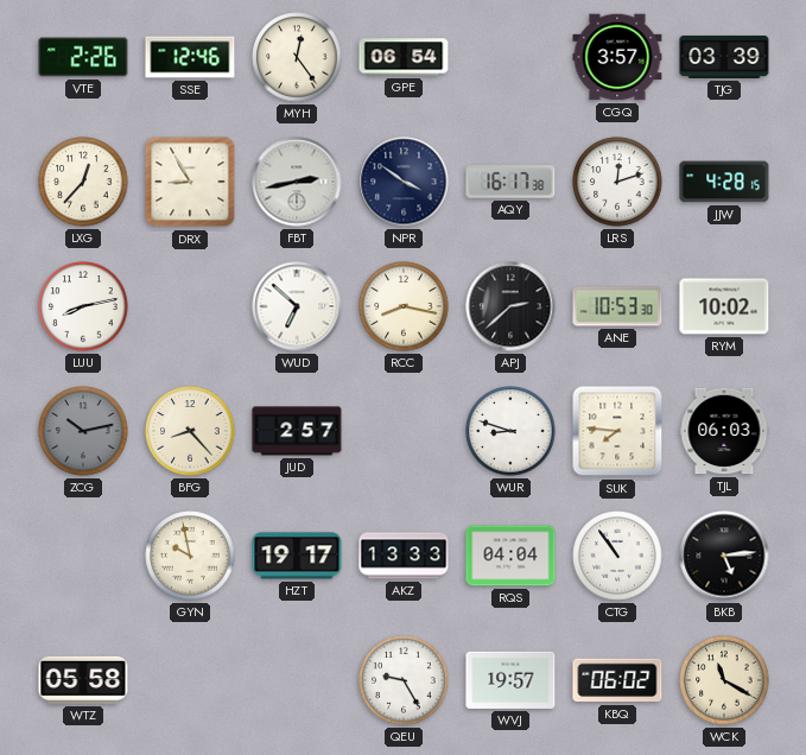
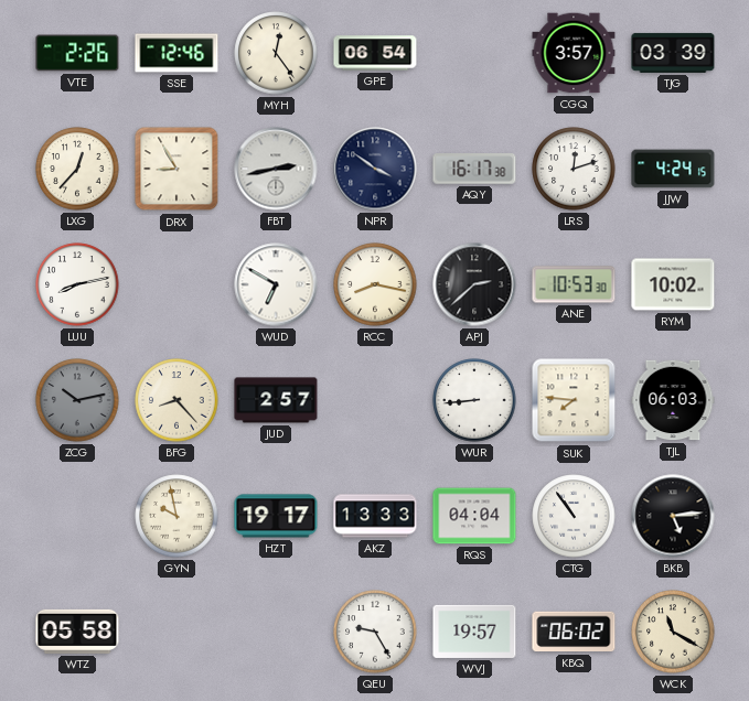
JJW: 4:28 -> 4:24 (673, 169)
WUD: 6:52 -> 6:50 (276, 284)
WUR: 8:48 -> 8:44 (474, 400)
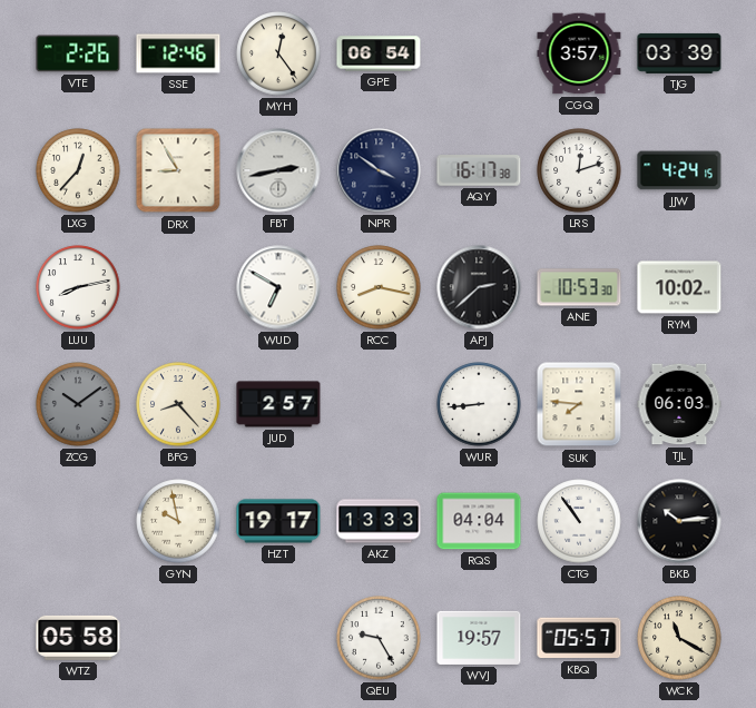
ZCG: 10:13 -> 10:09 (78, 404)
BKB: 5:14 -> 10:14 (679, 521)
KBQ: 06:02 -> 05:57 (579, 638)
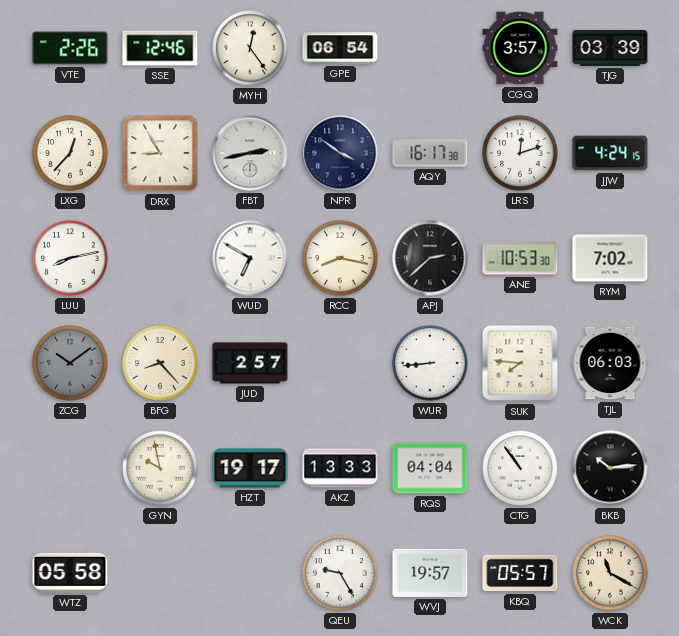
RYM: 10:02 -> 7:02 (610, 258)
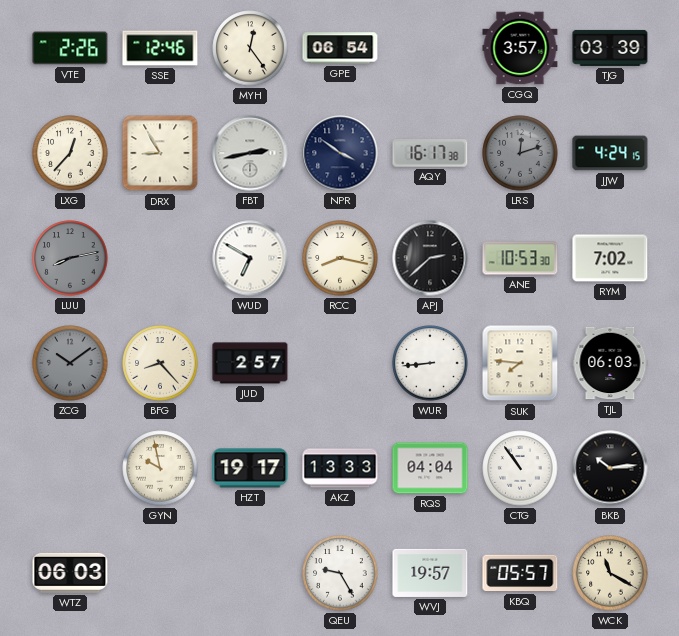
LRS dial: white -> grey (520, 153)
LUU dial: white -> grey (70, 258)
WTZ: 05:58 -> 06:03 (70, 573)
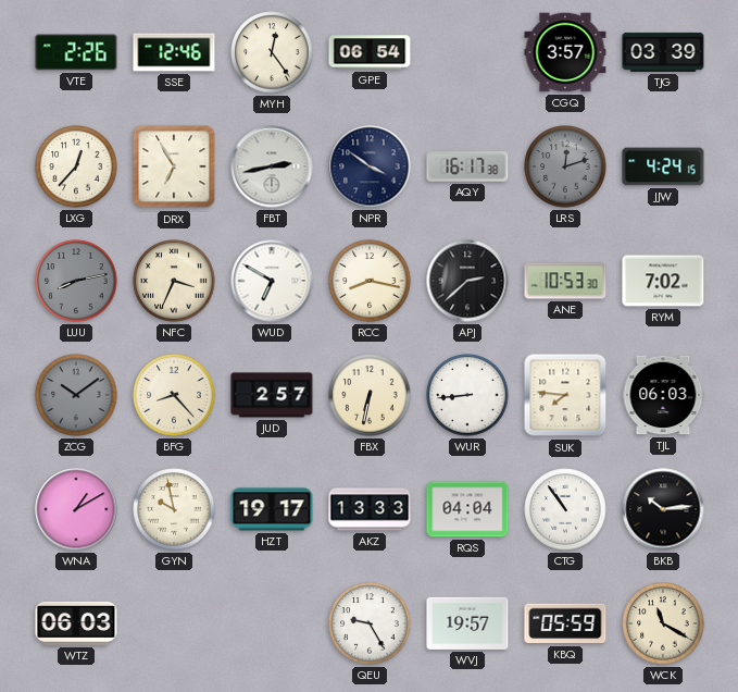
DRX: 8:55 -> 6:55 (174, 166)
NFC: none -> 3:34 (174, 281)
FBX: none -> 6:32 (370, 395)
WNA: none -> 1:10 (76, 509)
KBQ: 05:57 -> 05:59 (565, 623)
